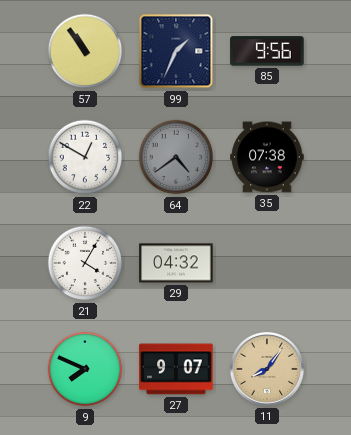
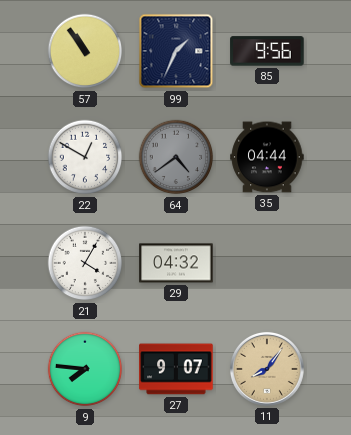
35: 07:38 -> 04:44 (267, 157)
9: 7:49 -> 7:46 (85, 369)
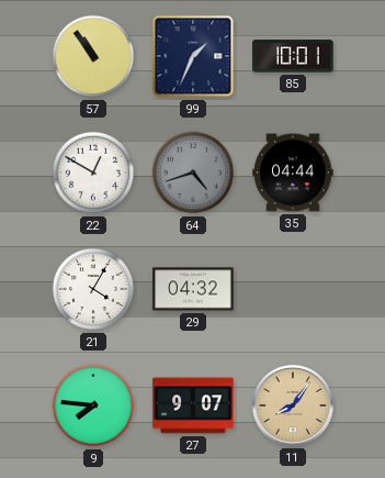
85: 9:56 -> 10:01 (293, 56)
64: 4:39 -> 4:42 (193, 173)
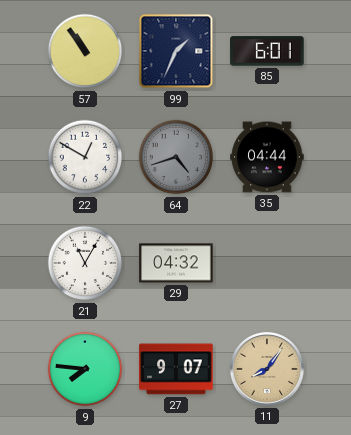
85: 10:01 -> 6:01 (267, 51)
21: 4:05 -> 11:05 (85, 263)
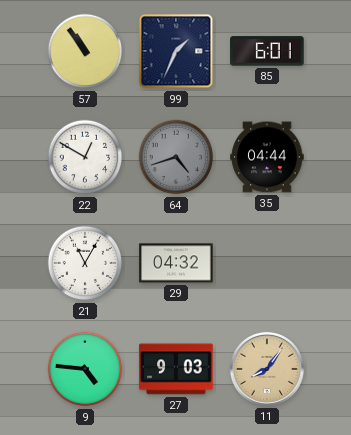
9: 7:46 -> 4:46 (85, 369)
27: 9:07 -> 9:03 (176, 369)
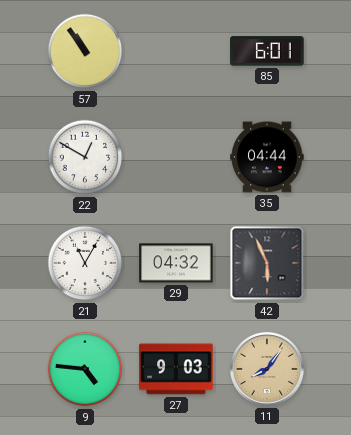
99: 1:34 -> none (176, 51)
64: 4:42 -> none (176, 157)
42: none -> 5:56 (267, 263)
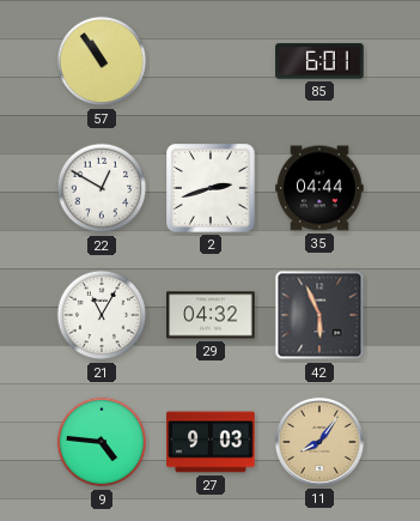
2: none -> 2:42 (212, 189)
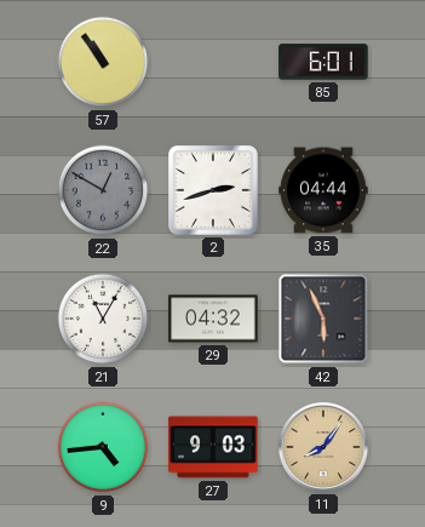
22 dial: white -> grey (103, 190)
9: 4:46 -> 4:44 (103, 447)
